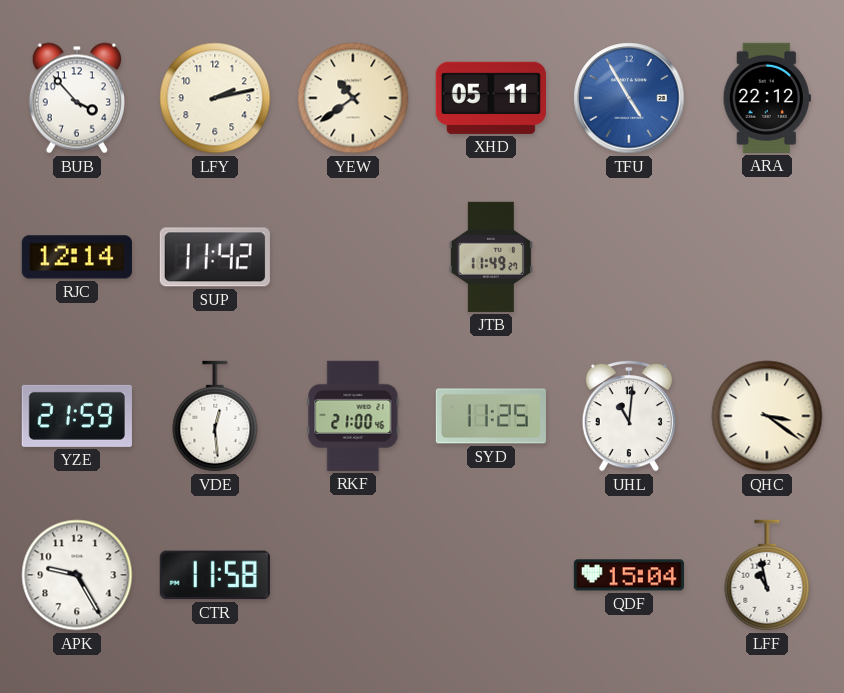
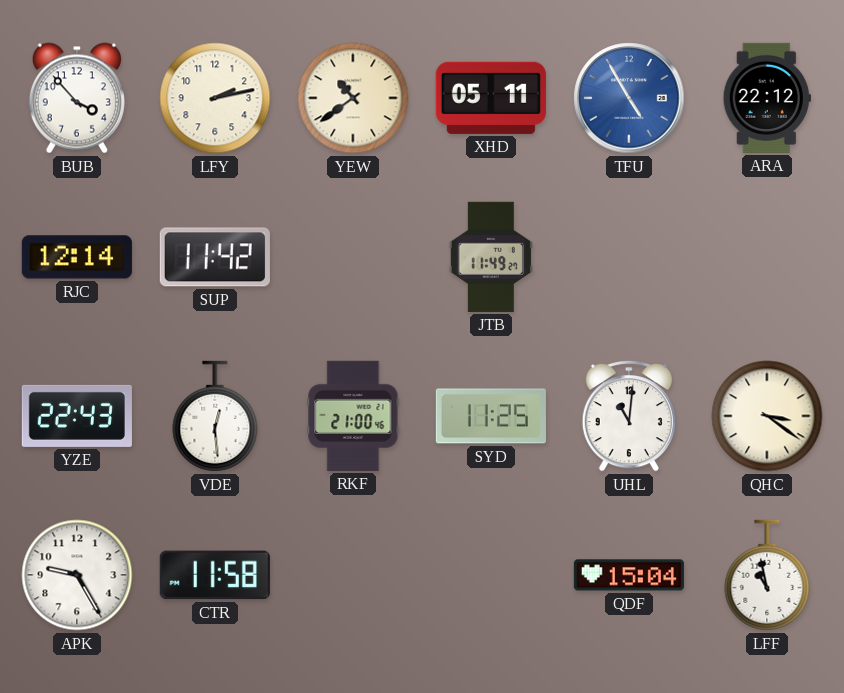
YZE: 21:59 -> 22:43 (77, 416)
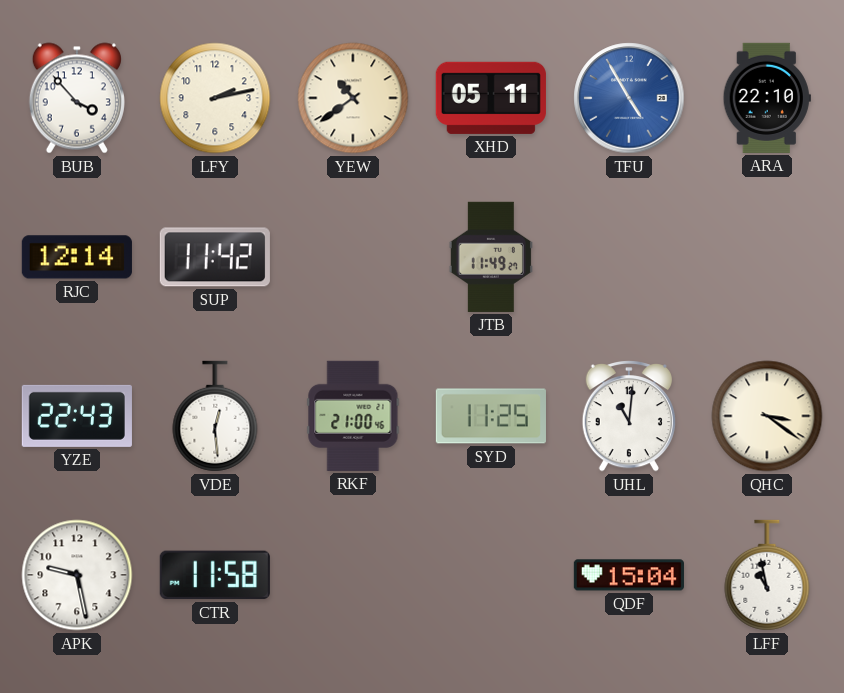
ARA: 22:12 -> 22:10 (767, 98)
APK: 9:25 -> 9:28 (77, 575)
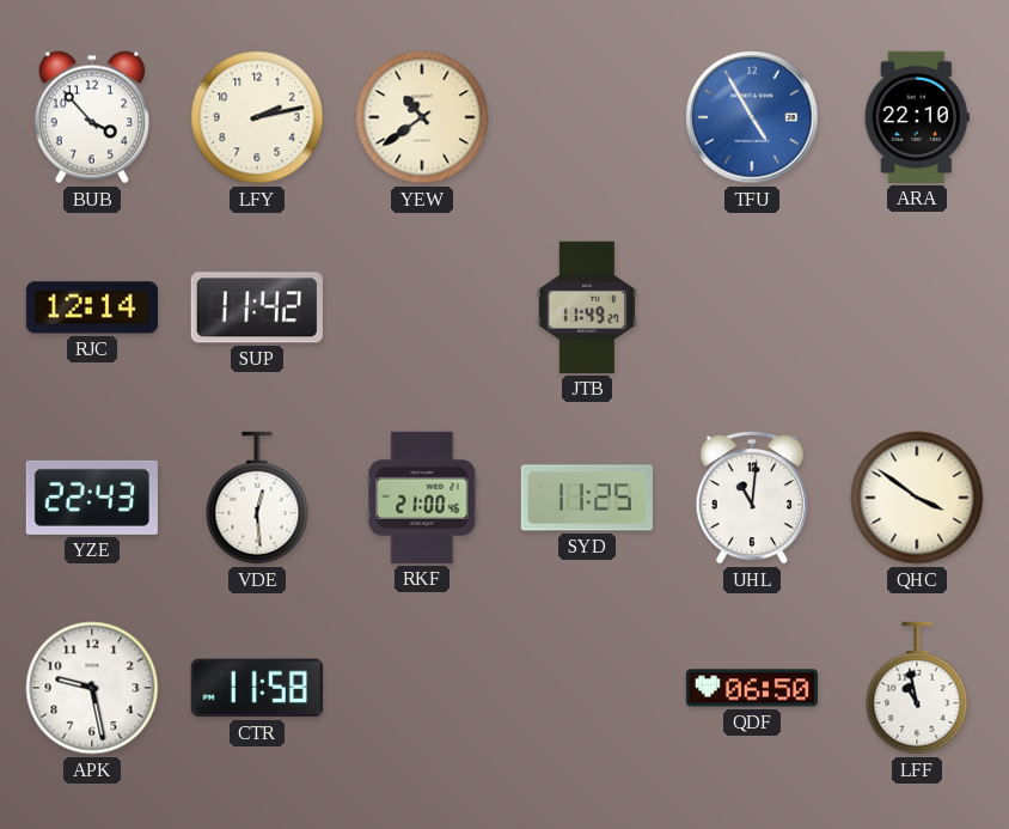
XHD: 05:11 -> none (491, 98)
QHC: 3:21 -> 3:51 (917, 498)
QDF: 15:04 -> 06:50 (752, 688)
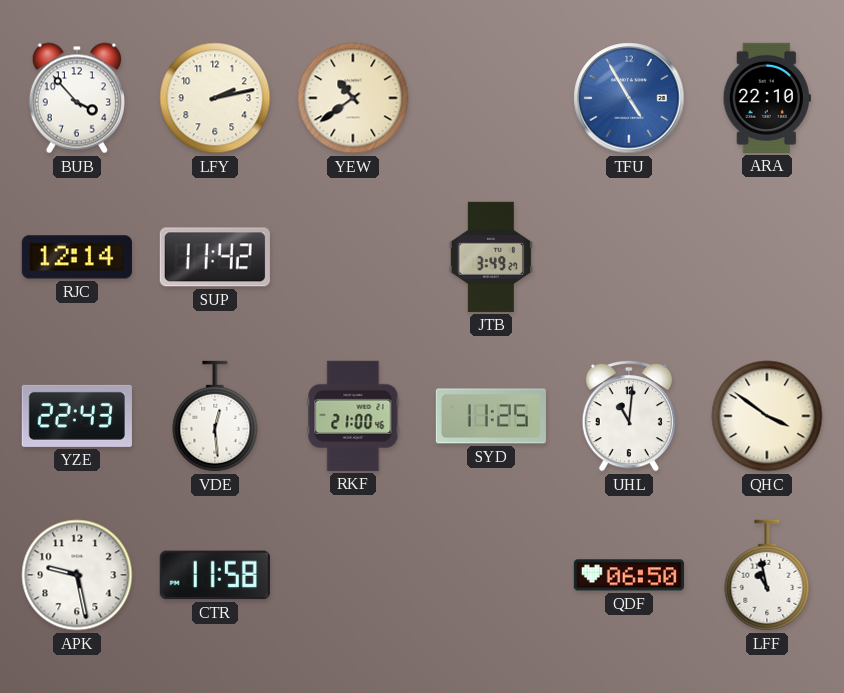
JTB: 11:49 -> 3:49 (491, 257)
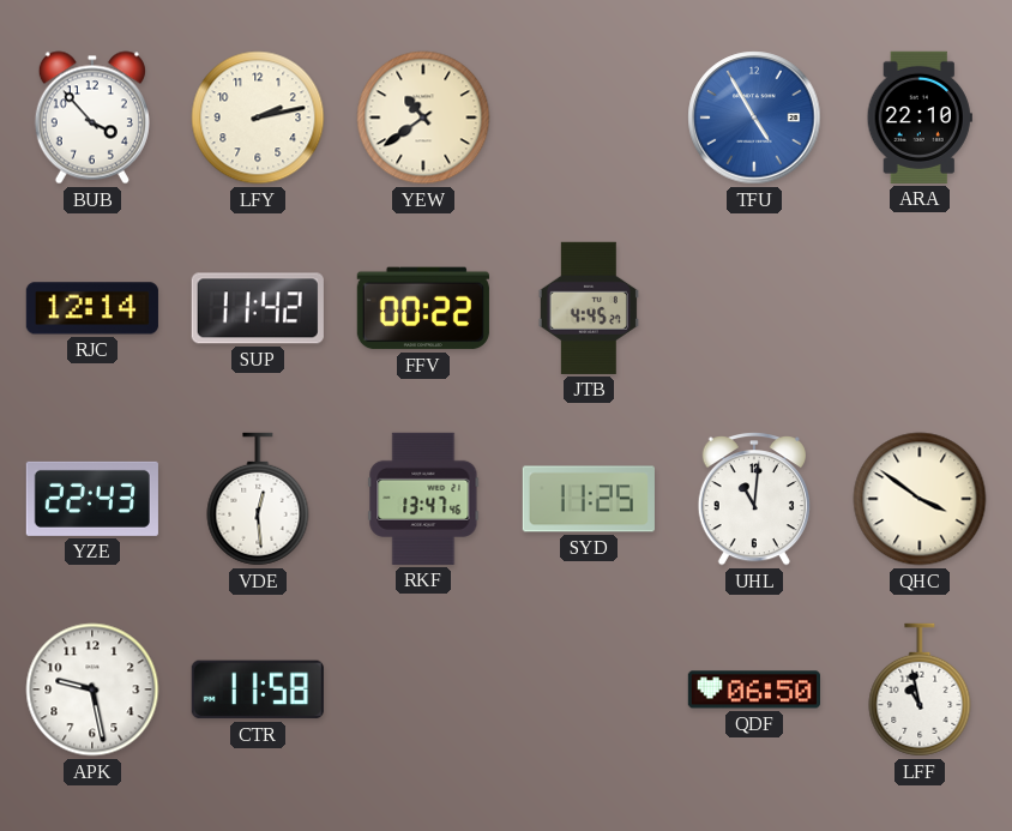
FFV: none -> 00:22 (423, 308)
JTB: 3:49 -> 4:45 (589, 308)
RKF: 21:00 -> 13:47 (423, 499)
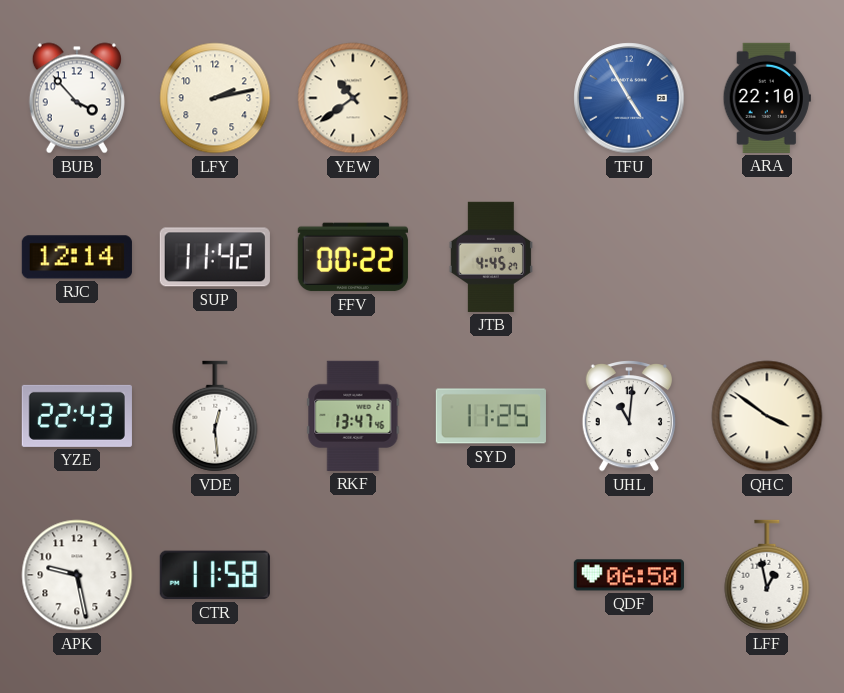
LFF: 10:58 -> 12:58 (767, 575)
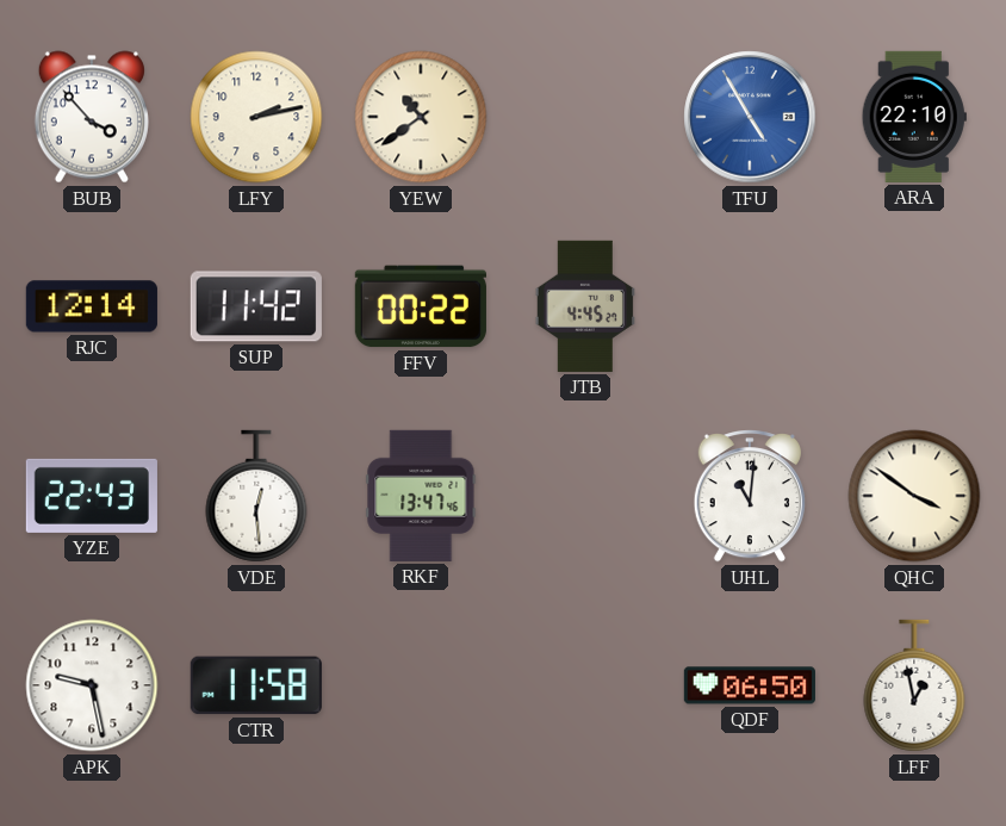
SYD: 11:25 -> none (491, 416)
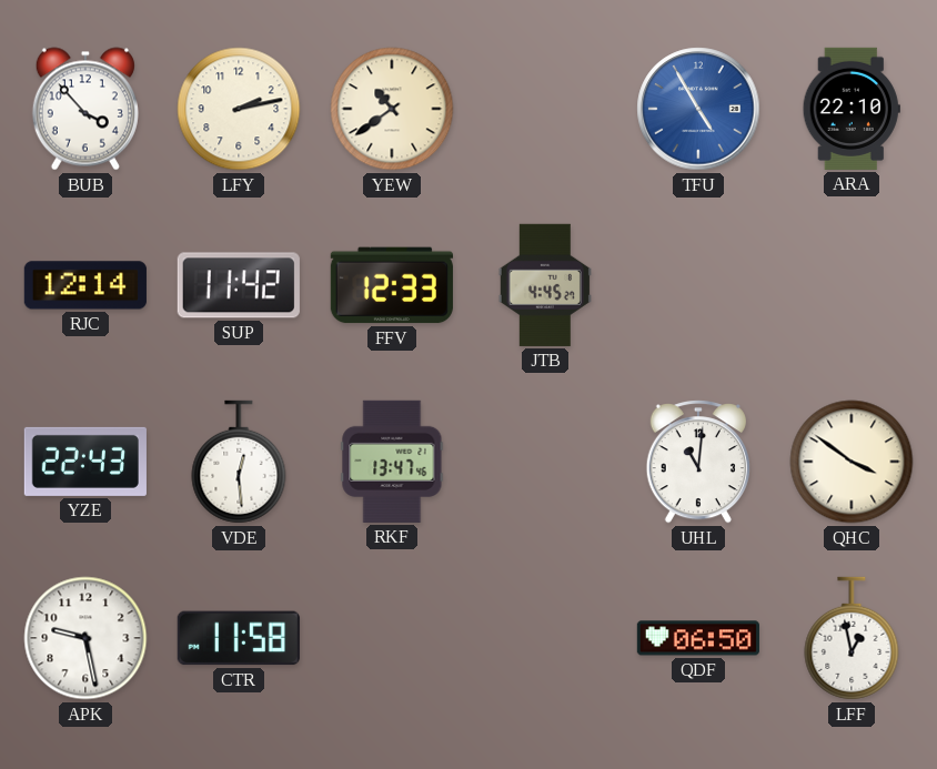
FFV: 00:22 -> 12:33 (392, 285)
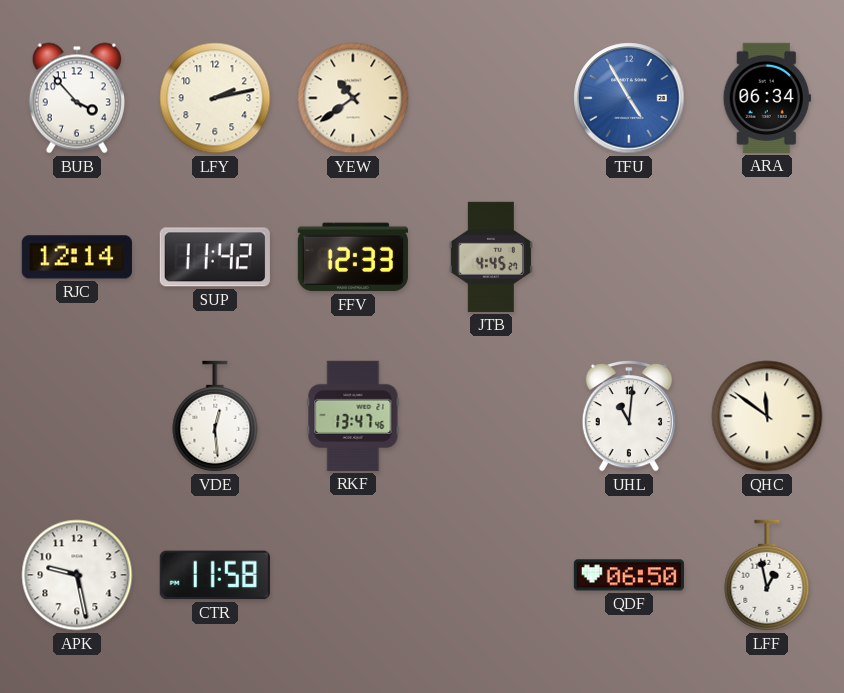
ARA: 22:10 -> 06:34 (767, 98)
YZE: 22:43 -> none (85, 462)
QHC: 3:51 -> 11:51 (767, 416)
